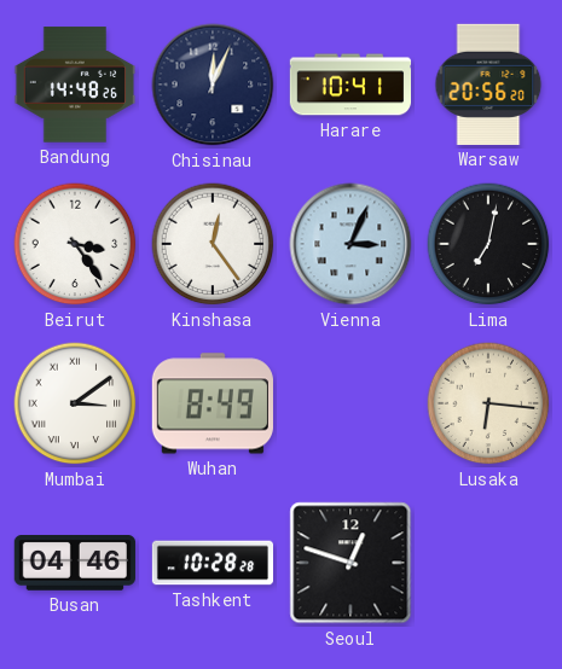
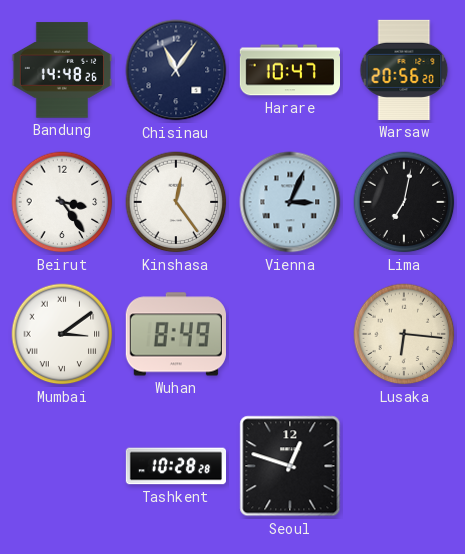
Chisinau: 12:04 -> 11:06 (176, 70)
Harare: 10:41 -> 10:47 (289, 70)
Busan: 04:46 -> none (75, 564)
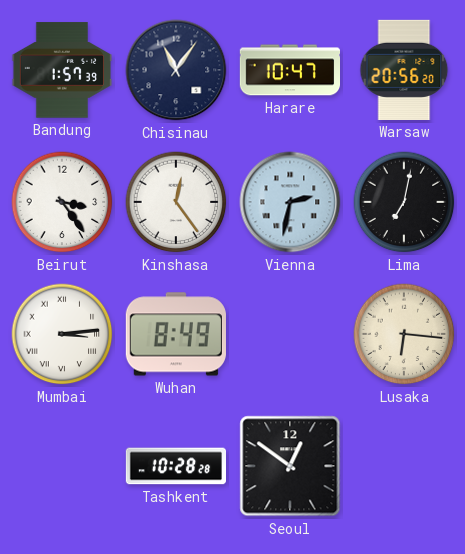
Bandung: 14:48 -> 1:57 (61, 70)
Vienna: 3:04 -> 2:32 (290, 202)
Mumbai: 3:09 -> 3:14 (62, 334)
Seoul: 12:48 -> 12:51 (290, 466)
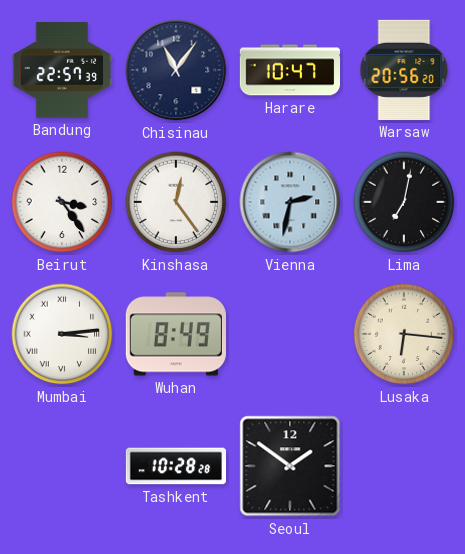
Bandung: 1:57 -> 22:57 (61, 70)
Seoul: 12:51 -> 1:51 (290, 466)
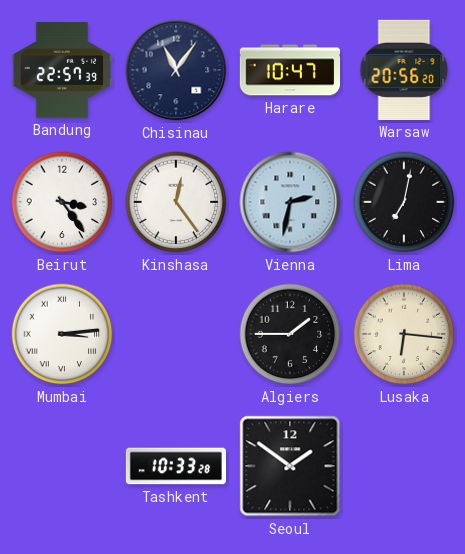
Wuhan: 8:49 -> none (176, 334)
Algiers: none -> 1:45 (290, 334)
Tashkent: 10:28 -> 10:33 (176, 466)
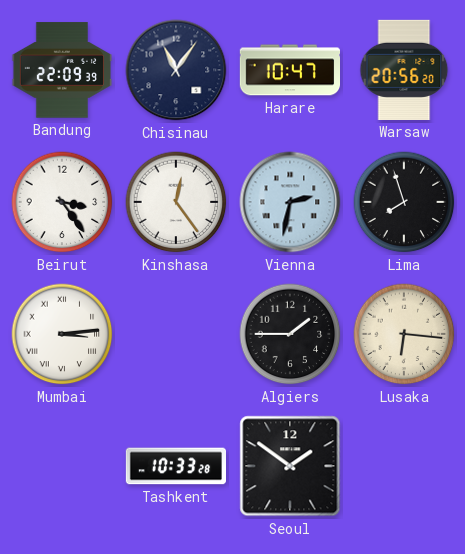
Bandung: 22:57 -> 22:09 (61, 70)
Lima: 7:02 -> 7:57 (404, 202)
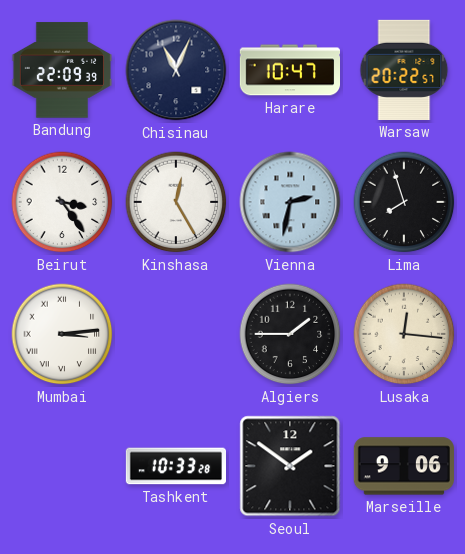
Chisinau: 11:06 -> 11:04 (176, 70)
Warsaw: 20:56 -> 20:22 (404, 70)
Kinshasa: 12:24 -> 12:25 (176, 202)
Lusaka: 6:16 -> 12:16 (404, 334)
Marseille: none -> 9:06 (404, 466)
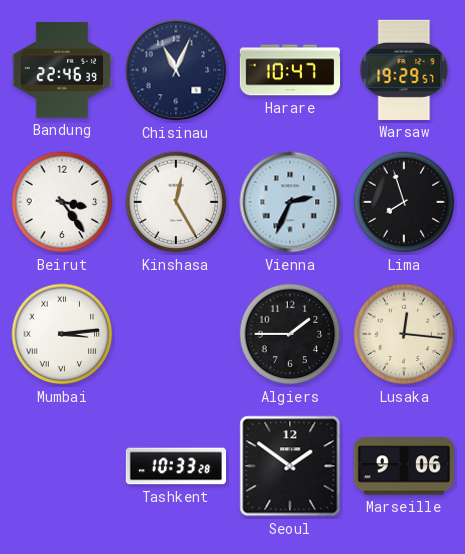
Bandung: 22:09 -> 22:46 (61, 70)
Warsaw: 20:22 -> 19:29 (404, 70)
Vienna: 2:32 -> 2:34 (290, 202)
